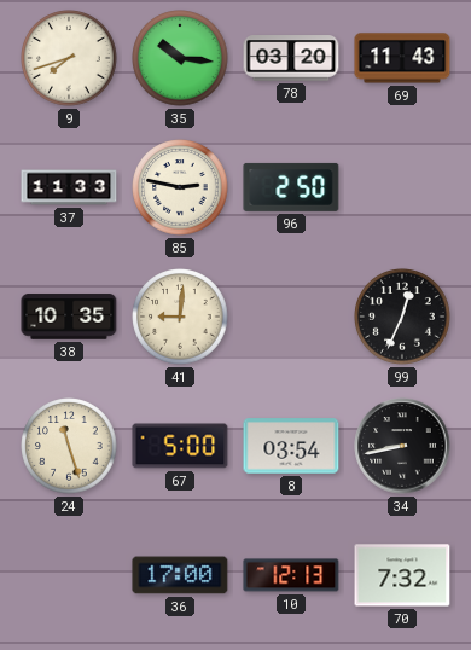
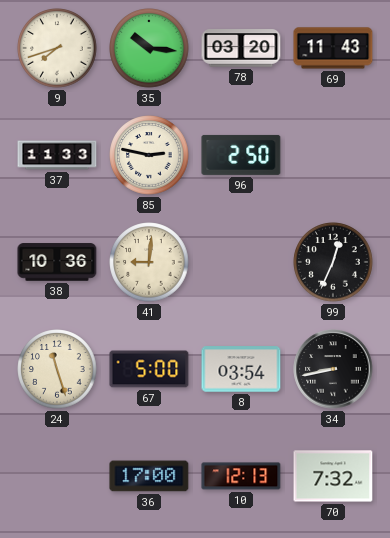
38: 10:35 -> 10:36 (57, 262)
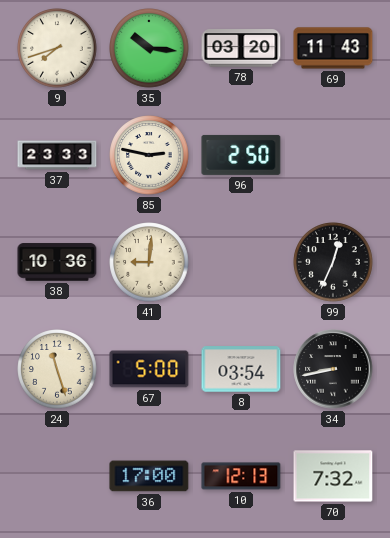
37: 11:33 -> 23:33 (57, 155)
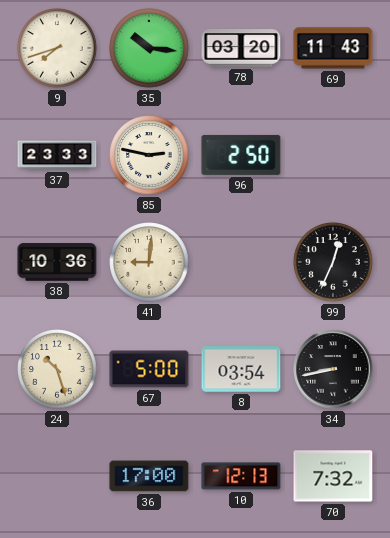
24: 11:27 -> 10:27 (57, 369)
